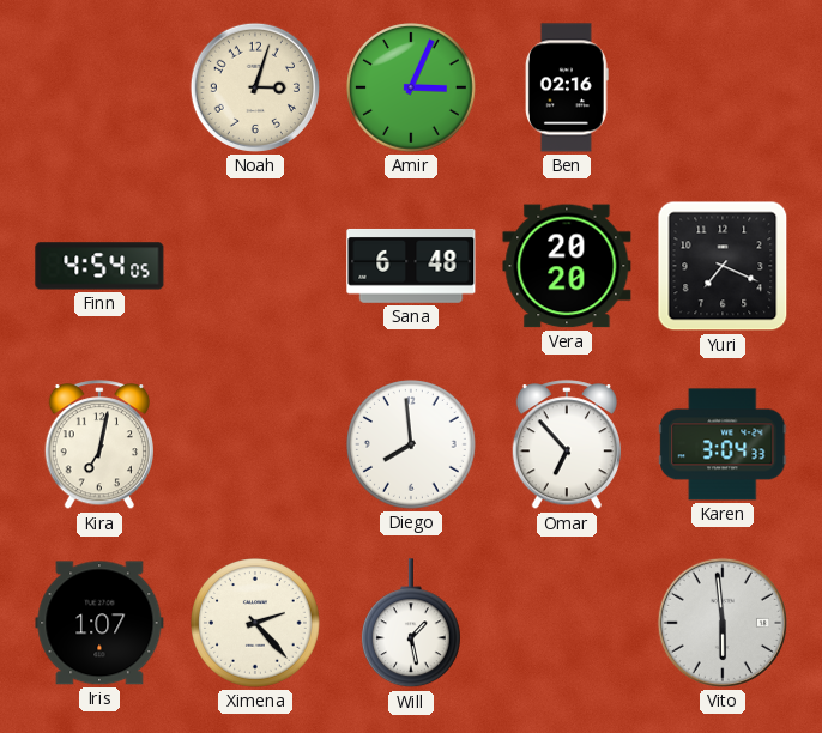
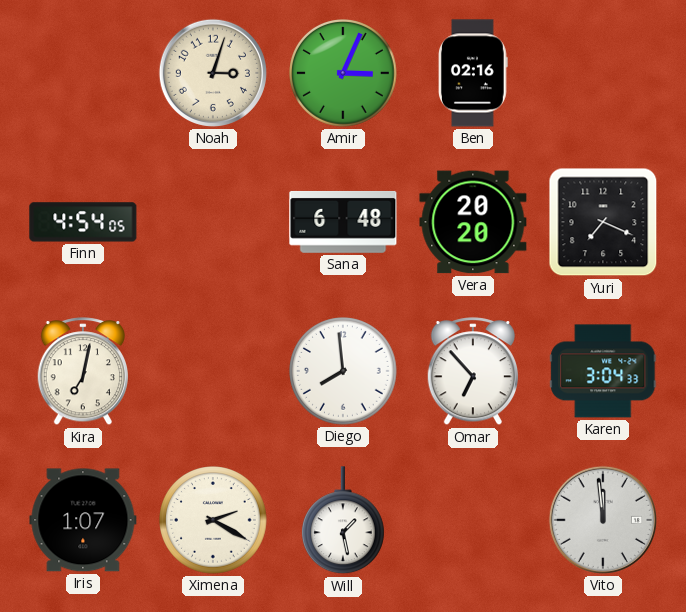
Ximena: 2:23 -> 2:20 (214, 521)
Vito: 5:59 -> 11:59 (603, 520)
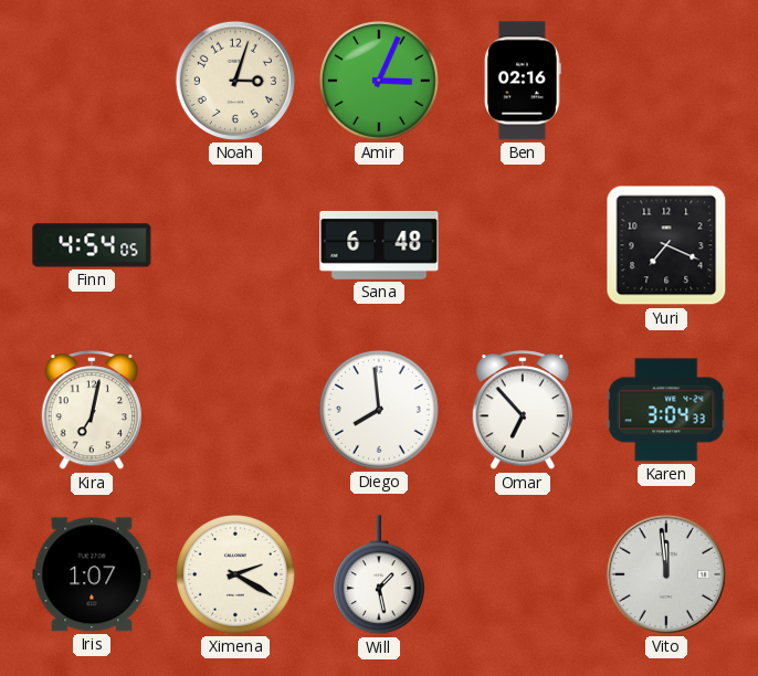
Vera: 20:20 -> none (473, 222)
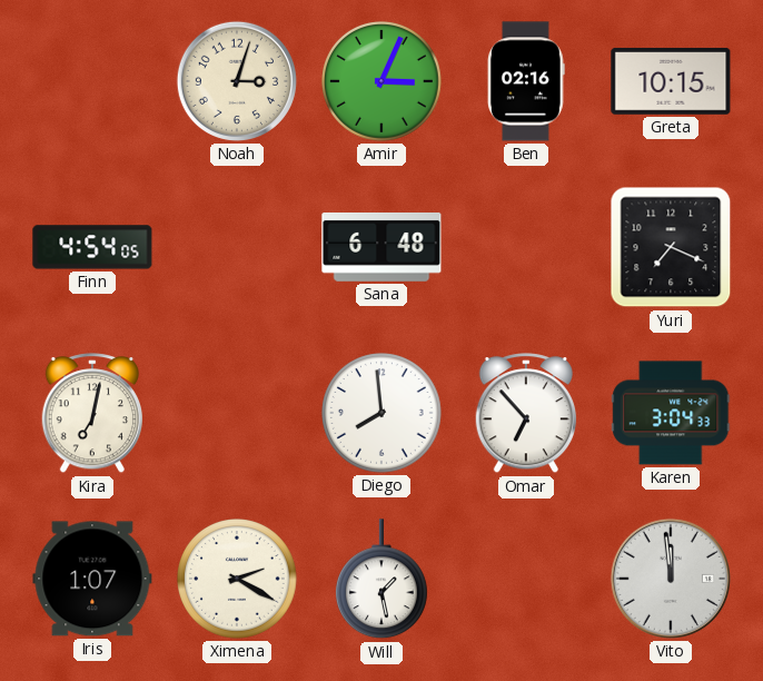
Greta: none -> 10:15 (671, 81)
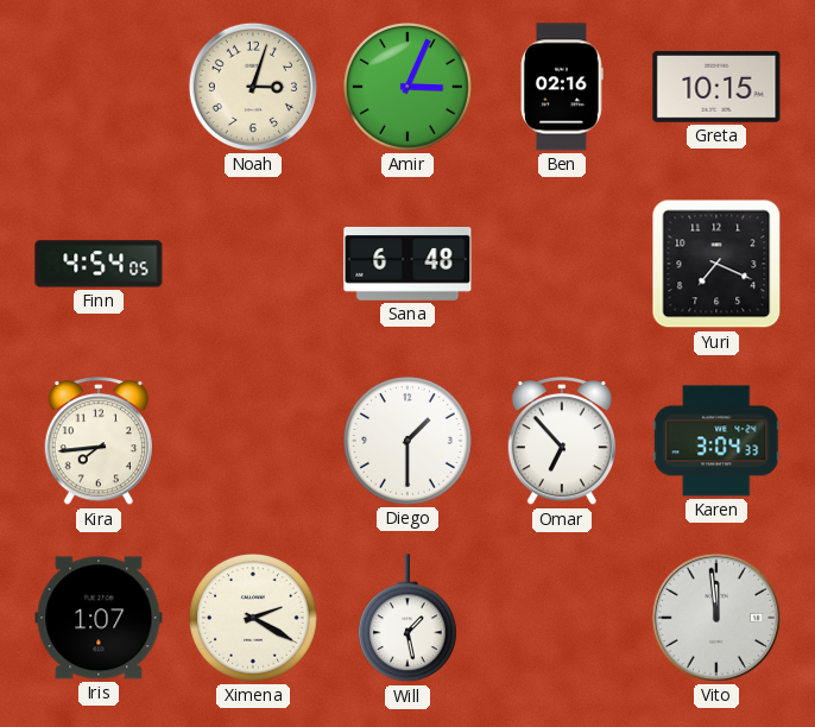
Kira: 7:02 -> 7:44 (97, 442)
Diego: 7:59 -> 1:30 (409, 442)
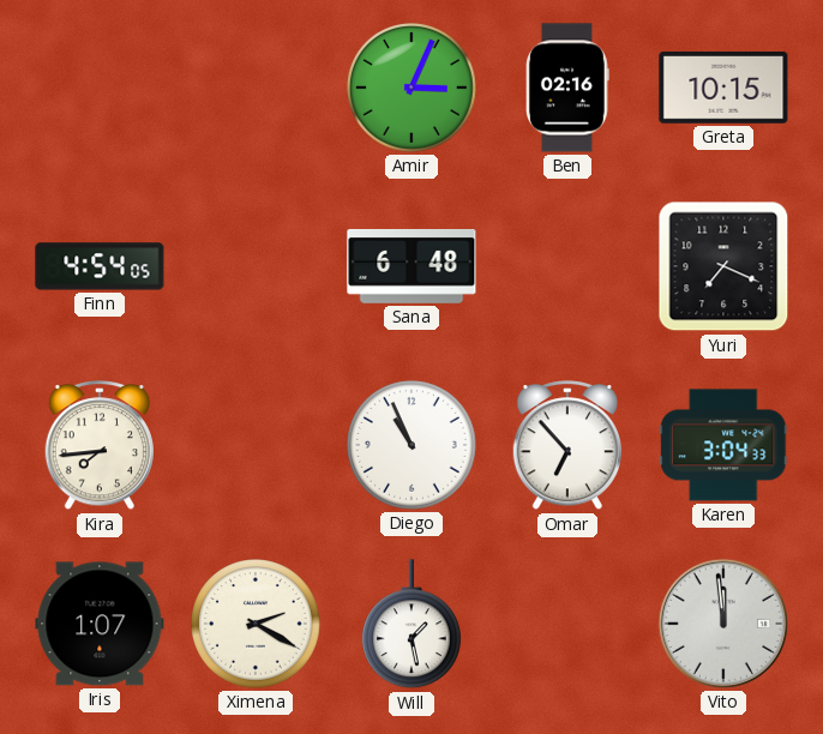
Noah: 3:03 -> none (253, 87)
Diego: 1:30 -> 10:56 (413, 446)
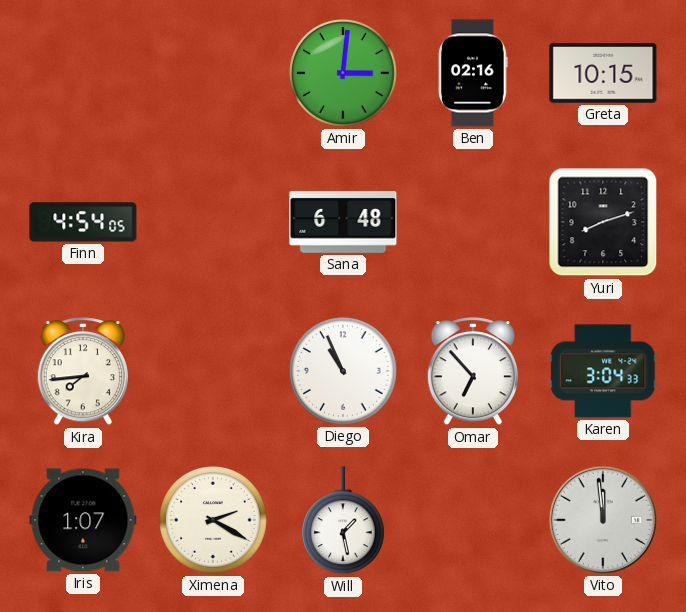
Amir: 3:04 -> 3:01 (344, 74)
Yuri: 7:19 -> 8:12 (603, 222)
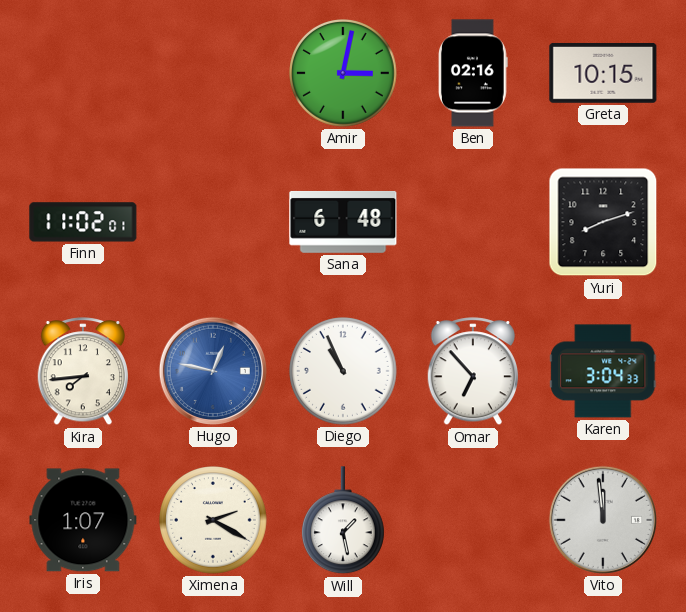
Amir: 3:01 -> 3:02 (344, 74)
Finn: 4:54 -> 11:02 (83, 222)
Hugo: none -> 12:47 (213, 371)
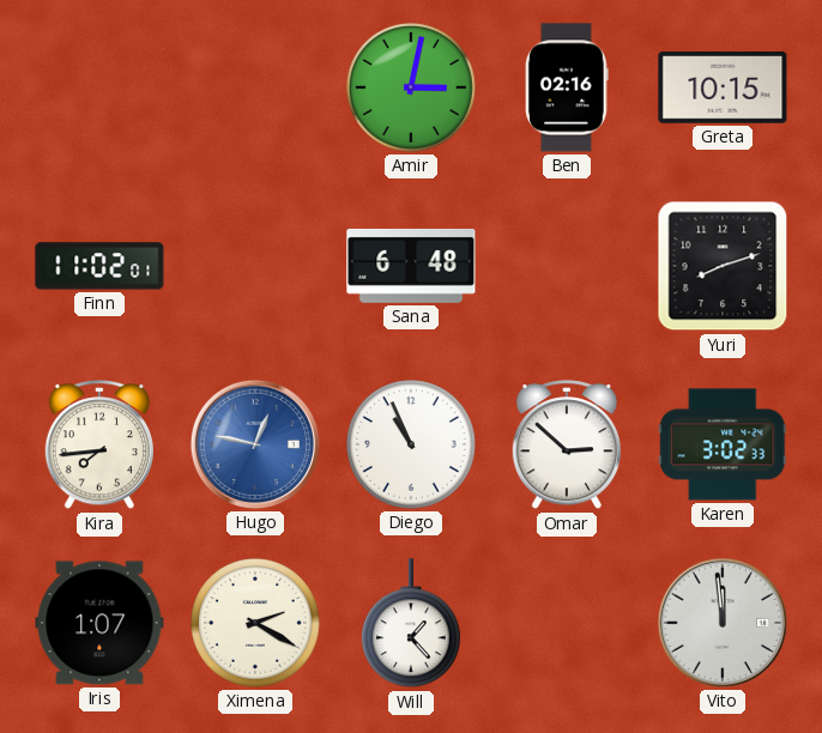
Omar: 6:53 -> 2:52 (566, 446)
Karen: 3:04 -> 3:02 (723, 444)
Will: 1:28 -> 1:23 (411, 624)
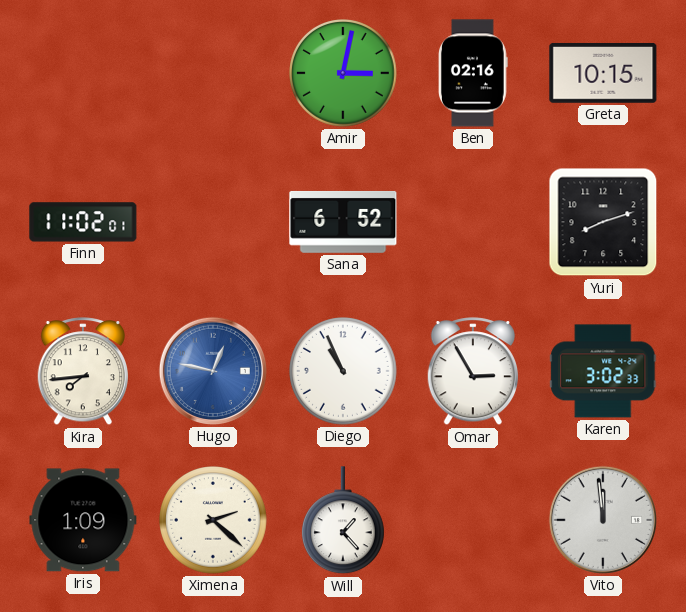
Sana: 6:48 -> 6:52 (343, 222)
Omar: 2:52 -> 2:55 (472, 372)
Iris: 1:07 -> 1:09 (83, 520)
Ximena: 2:20 -> 2:22 (214, 521)
